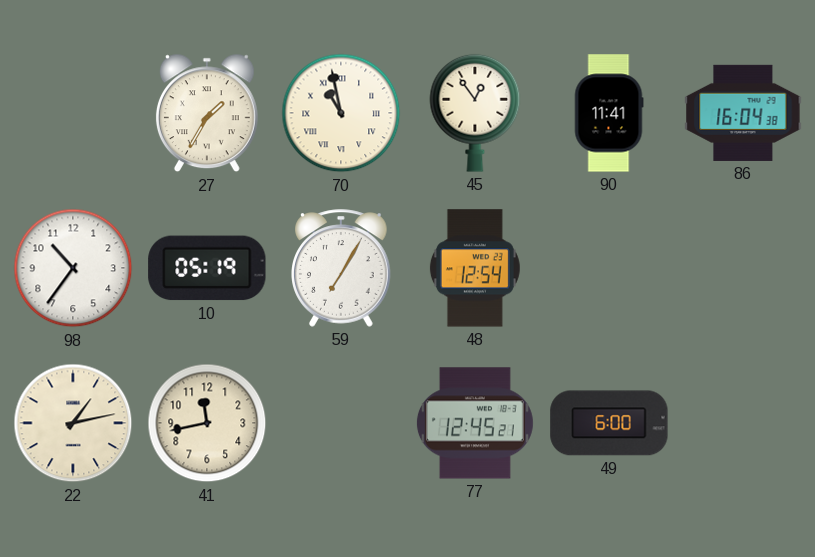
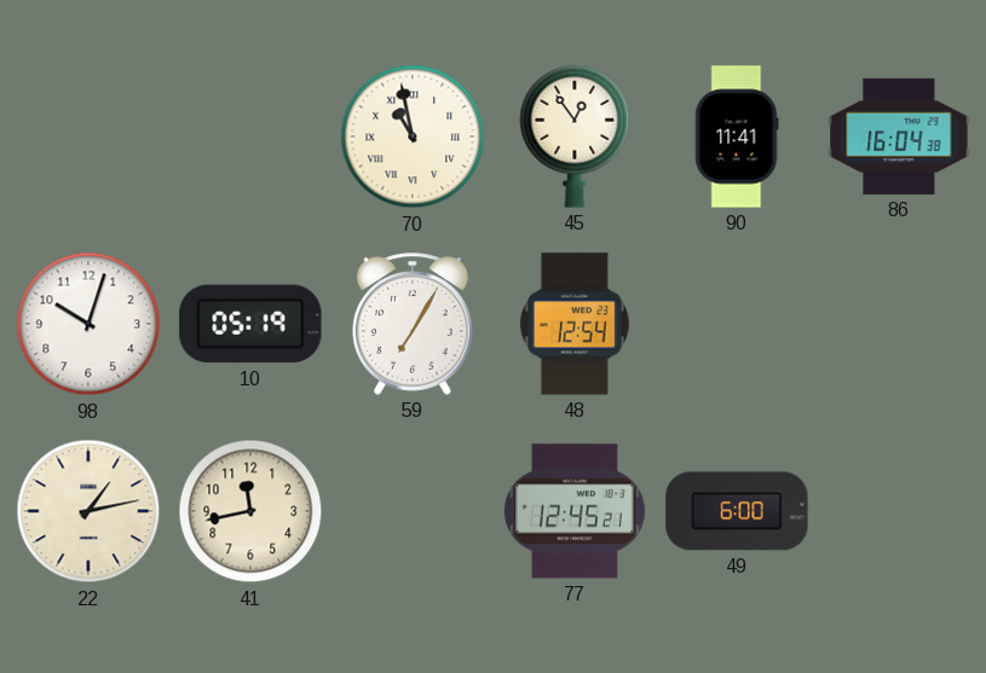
27: 1:35 -> none (207, 113)
98: 10:36 -> 10:03 (88, 324)
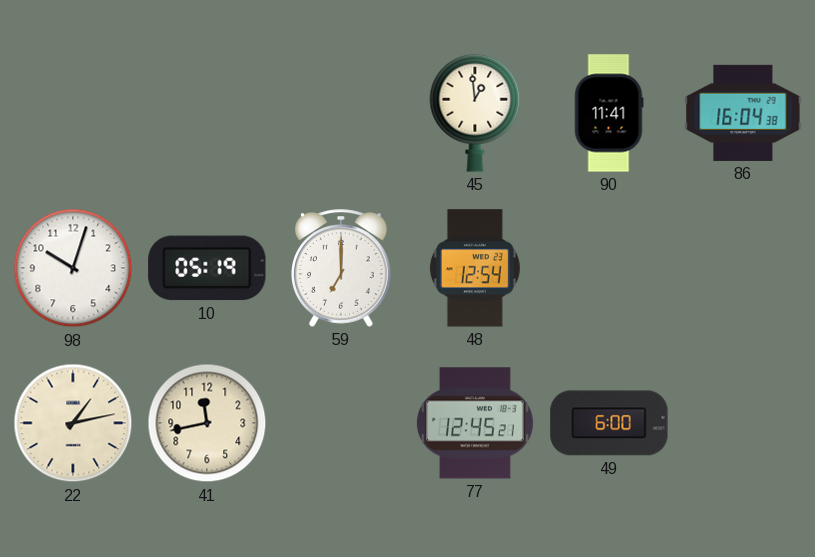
70: 10:58 -> none (413, 137)
45: 12:54 -> 12:59 (475, 113)
59: 7:05 -> 7:00 (341, 268)
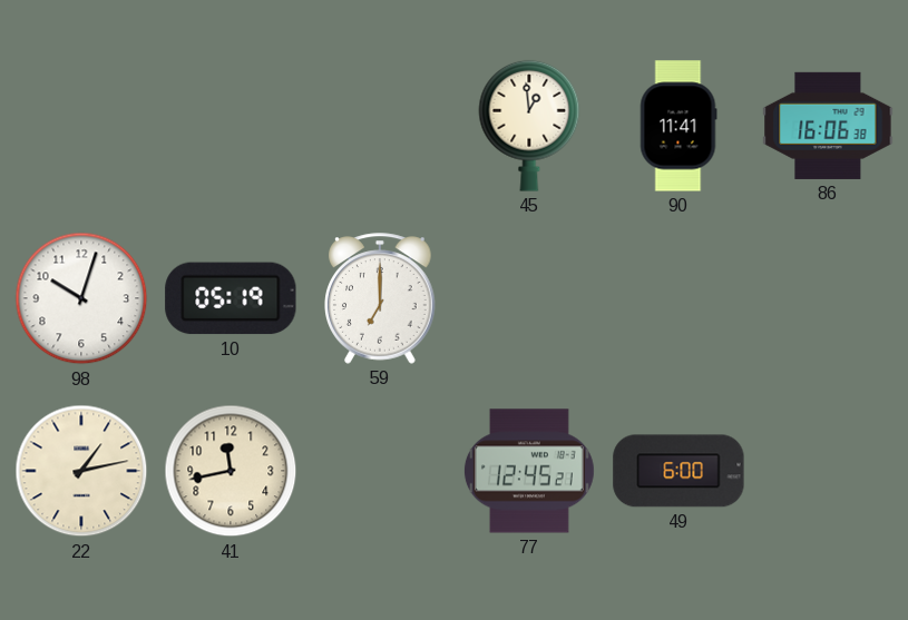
86: 16:04 -> 16:06 (828, 126)
48: 12:54 -> none (475, 268)
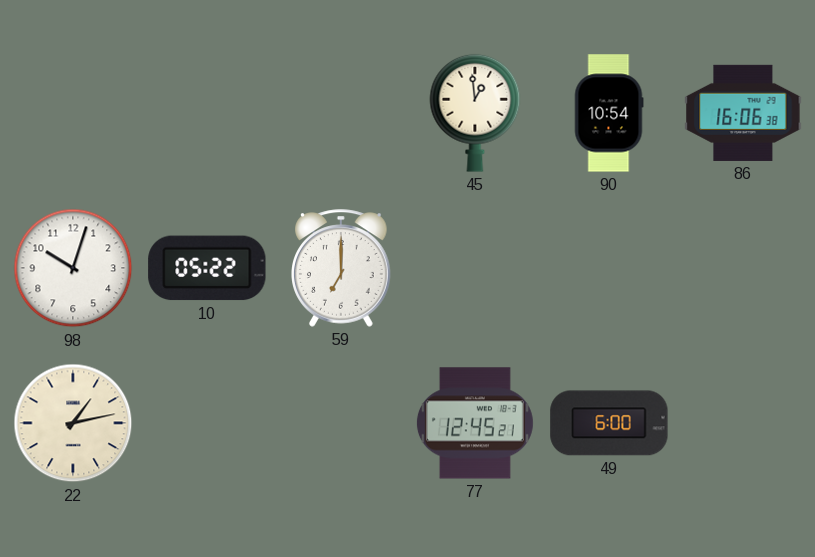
90: 11:41 -> 10:54 (609, 113)
10: 05:19 -> 05:22 (207, 268)
41: 11:43 -> none (231, 471)
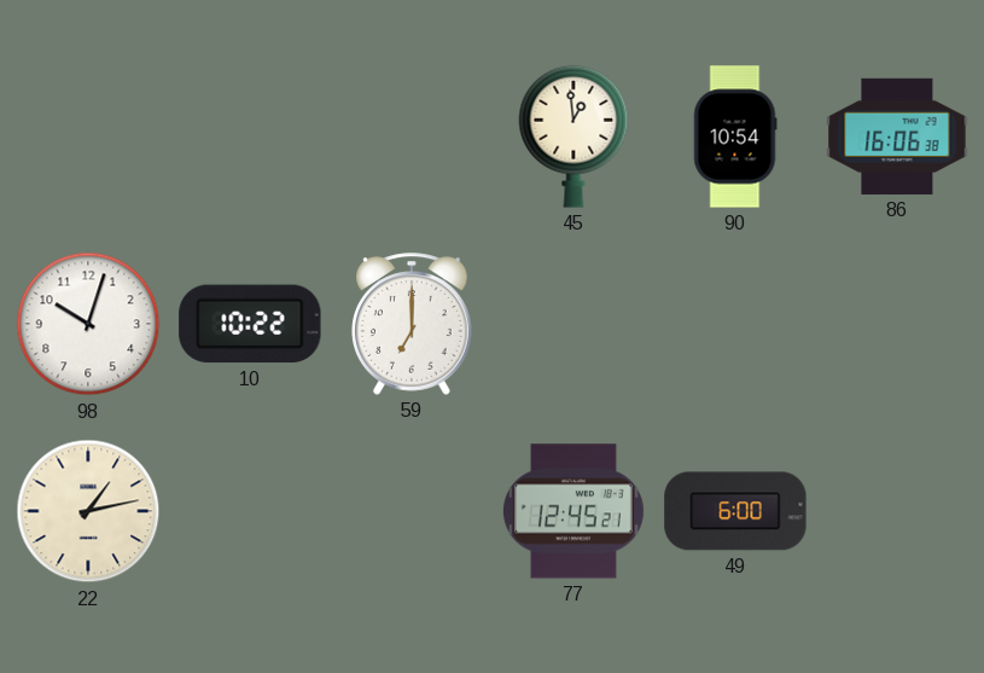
10: 05:22 -> 10:22 (250, 324)
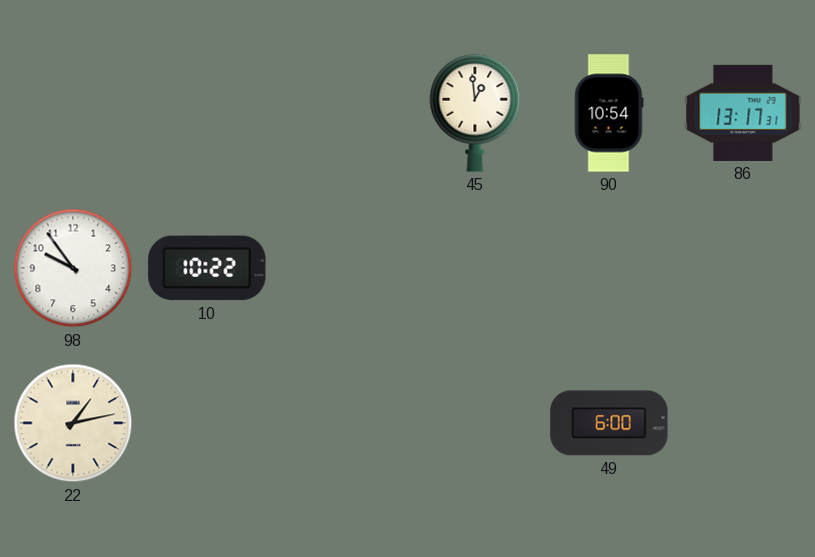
86: 16:06 -> 13:17 (743, 113)
98: 10:03 -> 9:54 (73, 268)
59: 7:00 -> none (412, 324)
77: 12:45 -> none (573, 511)
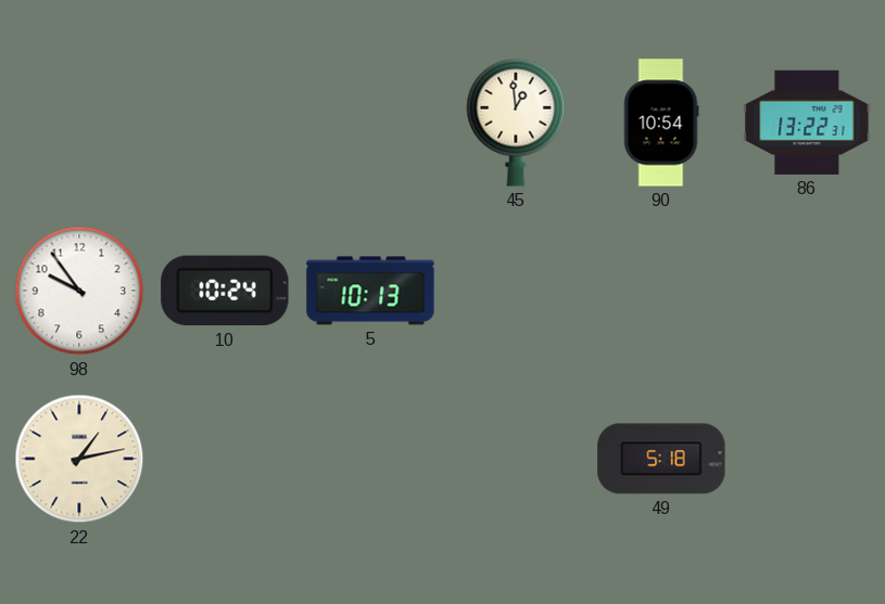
86: 13:17 -> 13:22 (807, 123)
10: 10:22 -> 10:24 (225, 291)
5: none -> 10:13 (370, 291)
49: 6:00 -> 5:18 (661, 459)
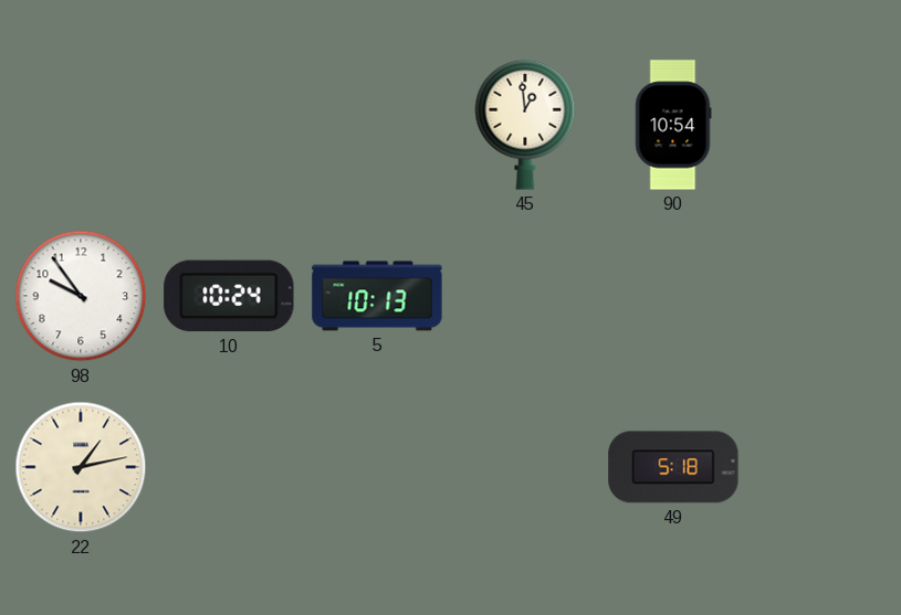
86: 13:22 -> none (807, 123)
